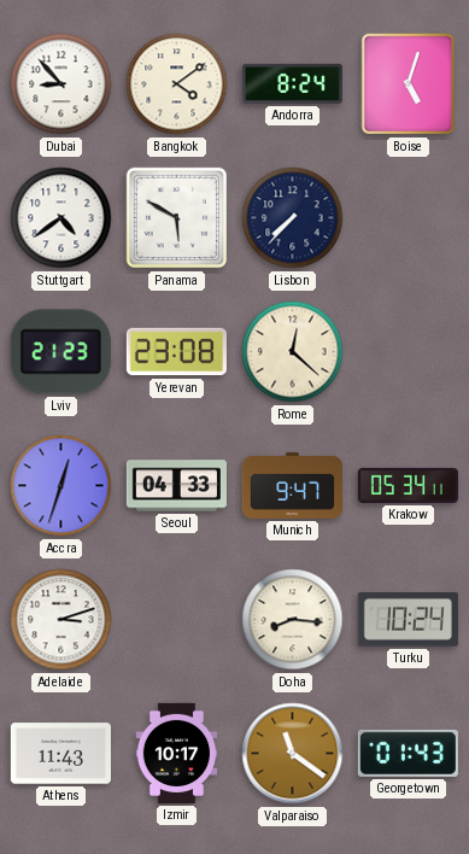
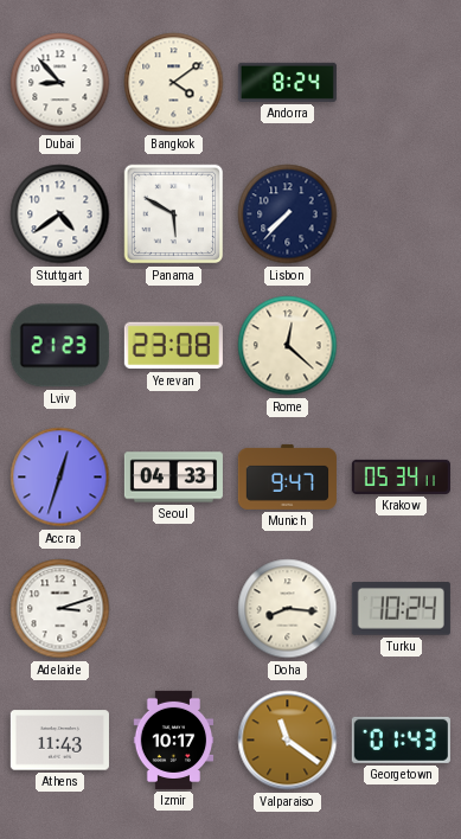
Boise: 5:03 -> none (409, 84)
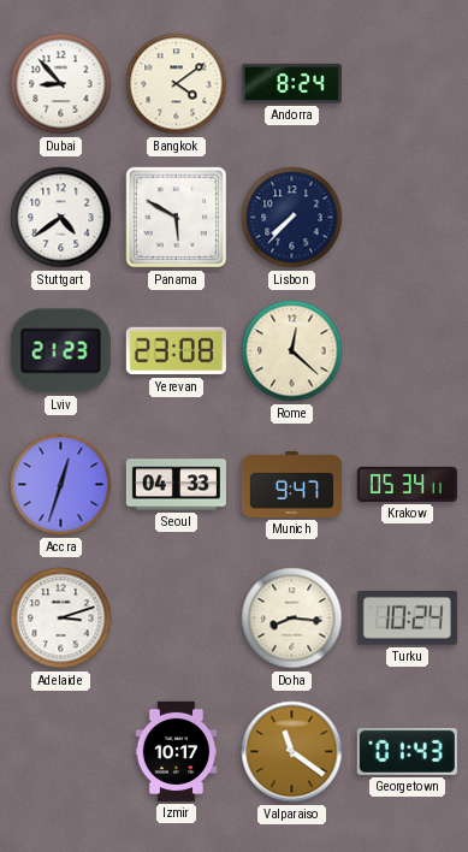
Athens: 11:43 -> none (59, 741)
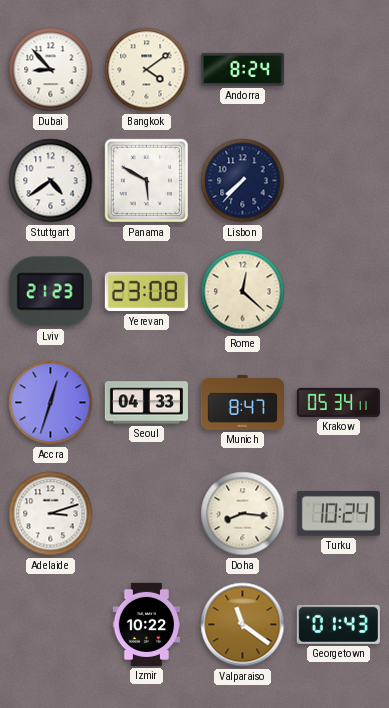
Munich: 9:47 -> 8:47 (242, 402)
Izmir: 10:17 -> 10:22 (147, 624)
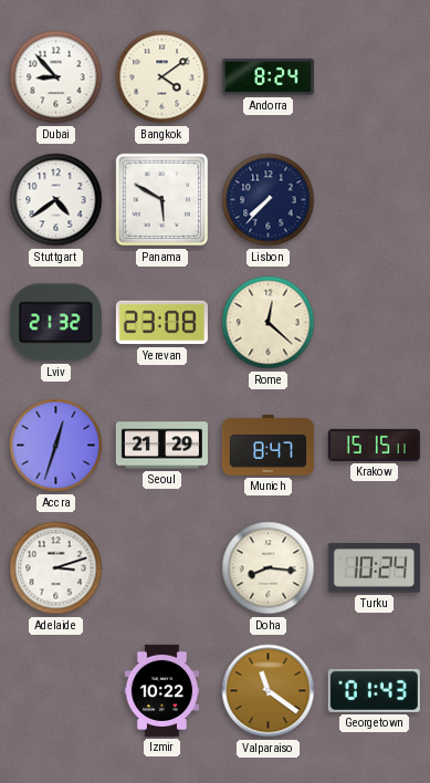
Lviv: 21:23 -> 21:32 (55, 323)
Seoul: 04:33 -> 21:29 (161, 446)
Krakow: 05:34 -> 15:15 (374, 445)
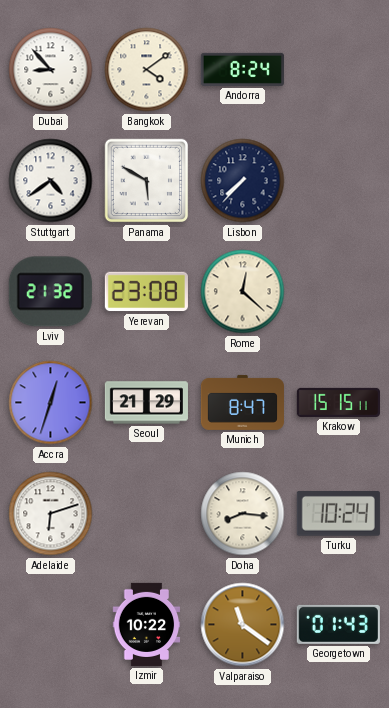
Adelaide: 3:12 -> 6:12 (51, 514)
